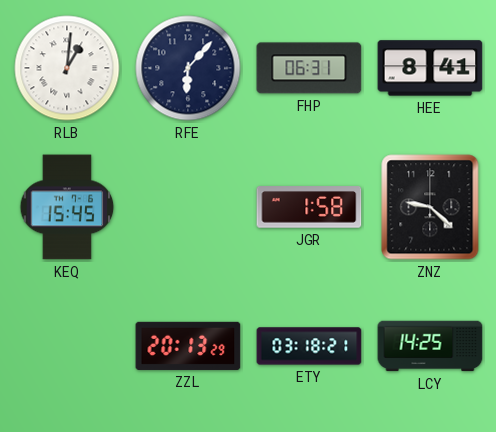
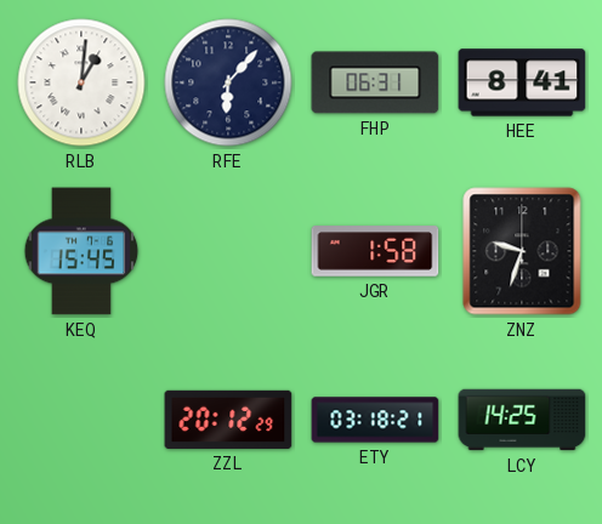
ZNZ: 9:22 -> 9:33 (522, 251)
ZZL: 20:13 -> 20:12 (228, 420)
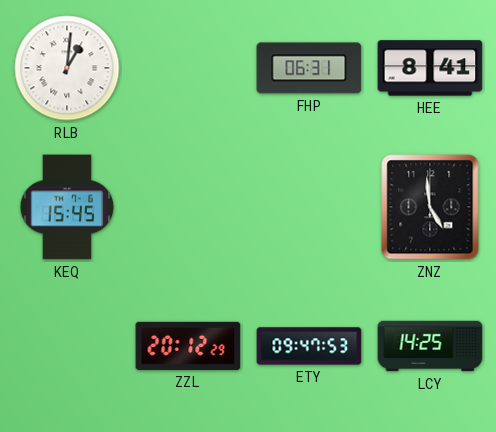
RFE: 6:07 -> none (228, 82)
JGR: 1:58 -> none (375, 251)
ZNZ: 9:33 -> 4:59 (430, 207)
ETY: 03:18 -> 09:47 (309, 346)
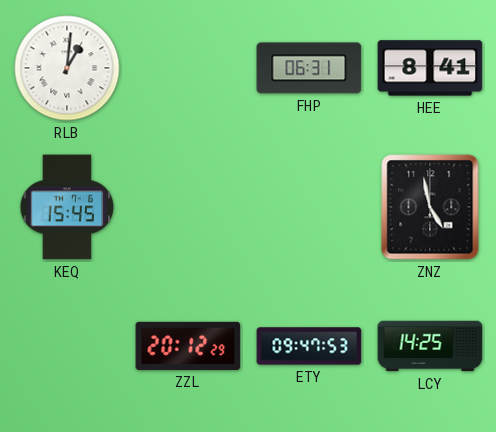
ZNZ: 4:59 -> 4:58 (430, 207)
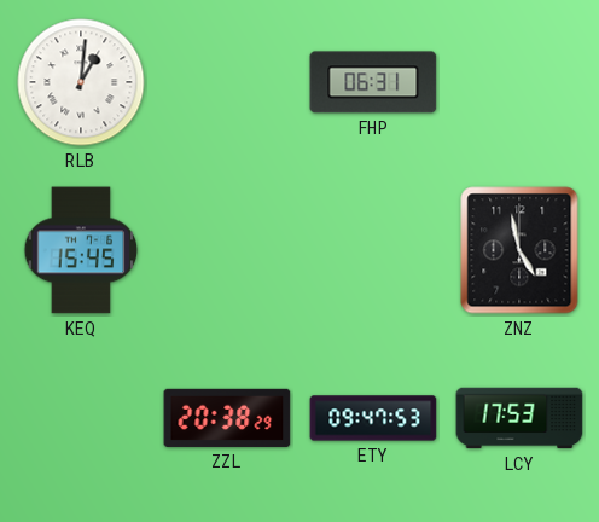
HEE: 8:41 -> none (430, 68)
ZZL: 20:12 -> 20:38 (227, 418)
LCY: 14:25 -> 17:53 (519, 418)
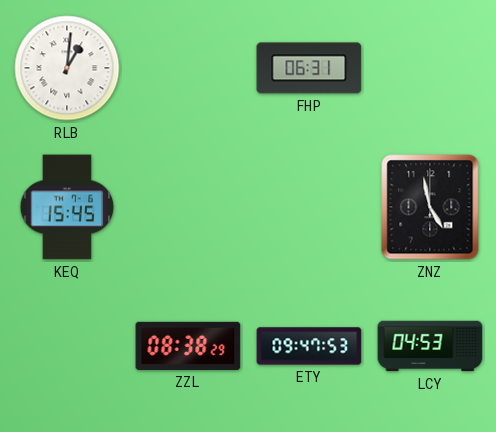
ZZL: 20:38 -> 08:38 (188, 346)
LCY: 17:53 -> 04:53 (430, 346)
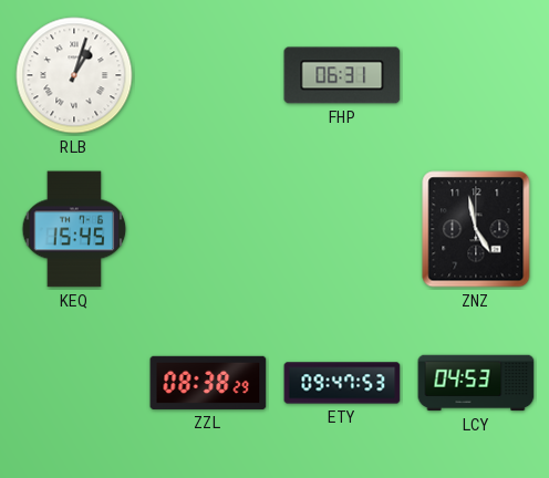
RLB: 1:01 -> 1:03 (74, 75)
